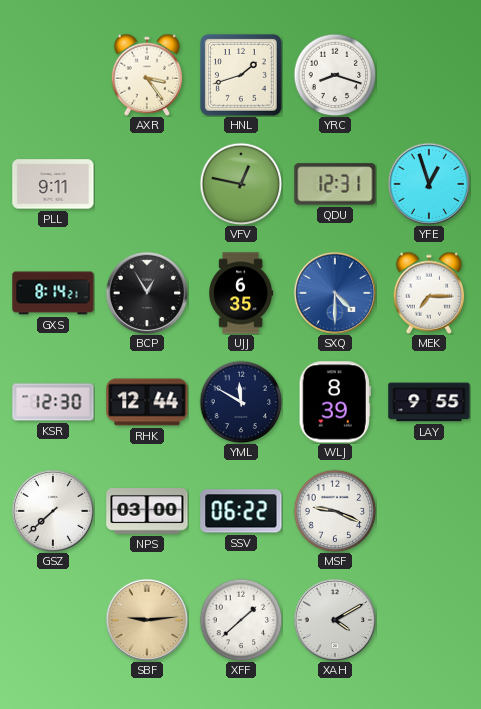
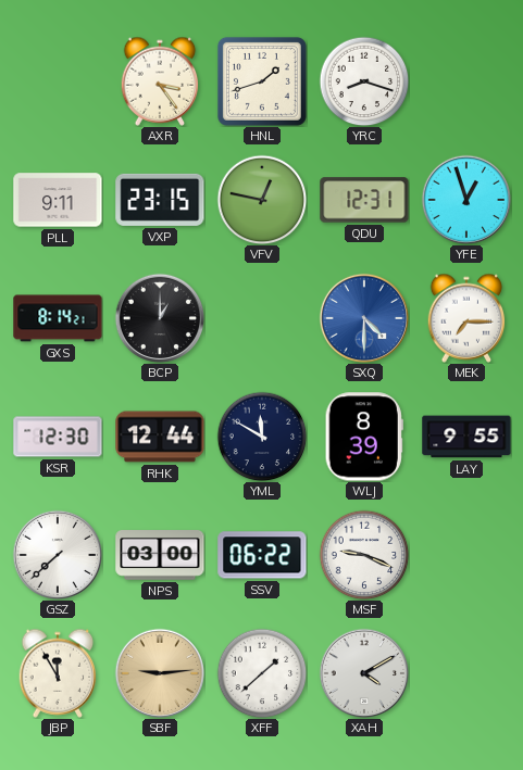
VXP: none -> 23:15 (160, 200)
BCP: 12:55 -> 1:00 (159, 317)
UJJ: 6:35 -> none (241, 293)
JBP: none -> 11:55 (58, 673)
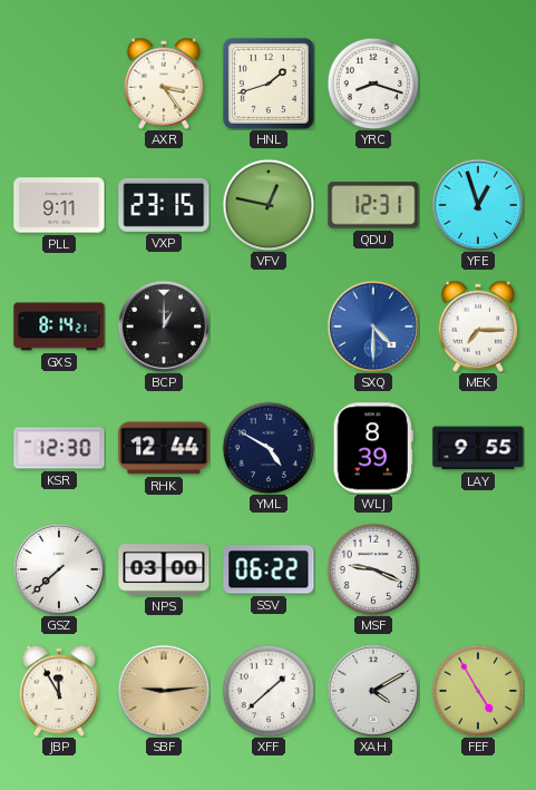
YML: 11:50 -> 4:50 (269, 448)
FEF: none -> 4:55 (478, 691)
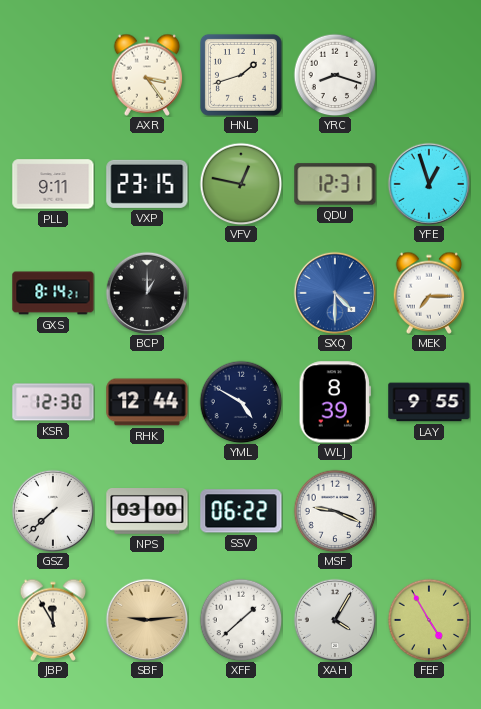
XAH: 4:10 -> 4:05 (334, 619)
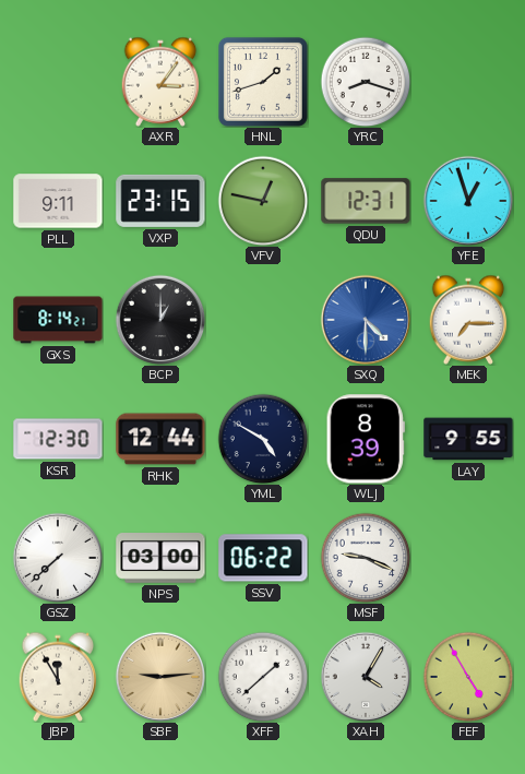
AXR: 3:24 -> 3:06 (160, 82)
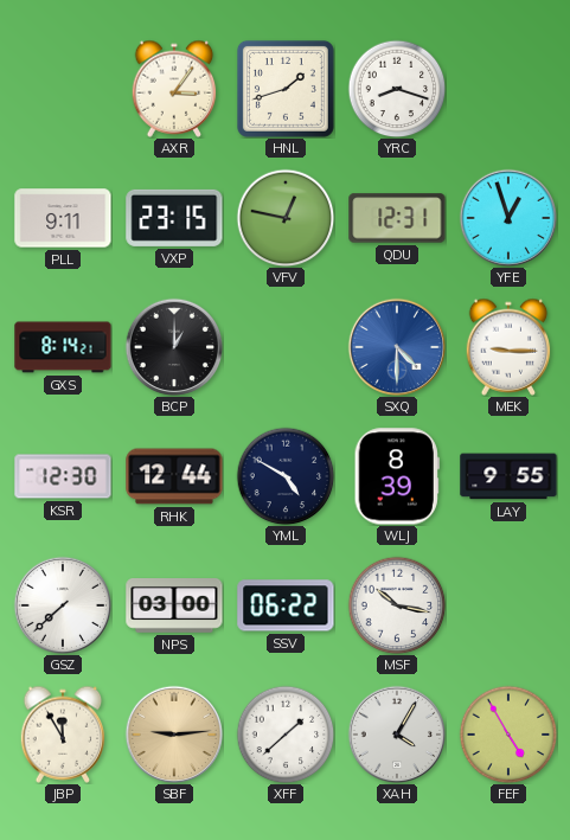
MEK: 7:15 -> 9:15 (508, 347)
MSF: 9:19 -> 10:17 (397, 605)
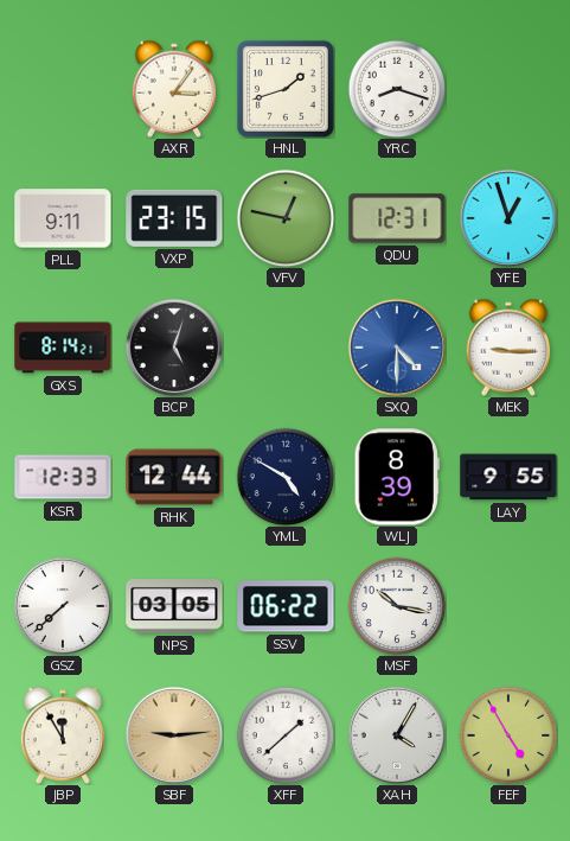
BCP: 1:00 -> 5:03 (173, 346)
KSR: 12:30 -> 12:33 (63, 477)
NPS: 03:00 -> 03:05 (174, 607)
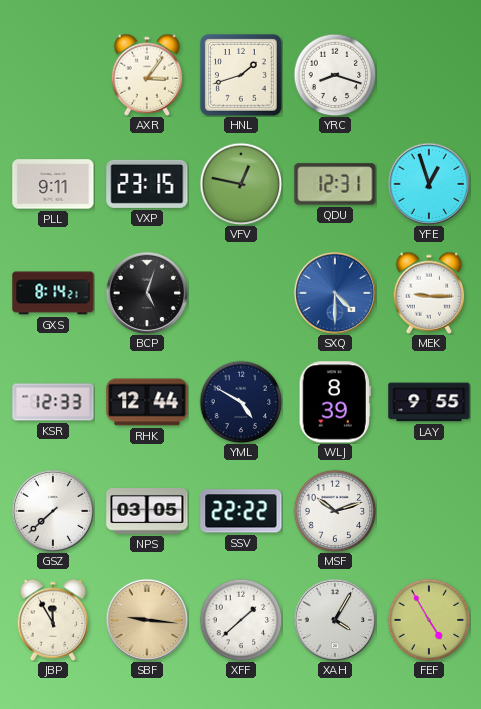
SSV: 06:22 -> 22:22 (241, 511)
MSF: 10:17 -> 10:12 (335, 511)
SBF: 9:14 -> 9:16 (146, 619)
